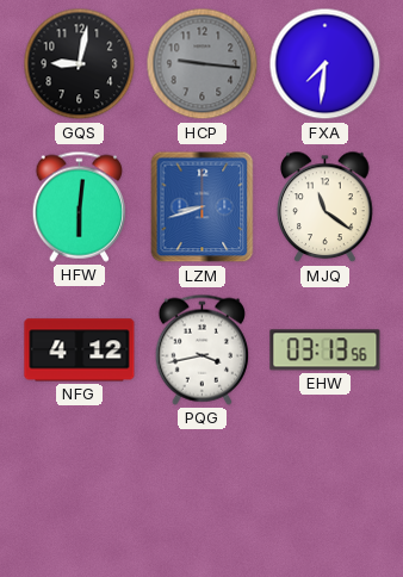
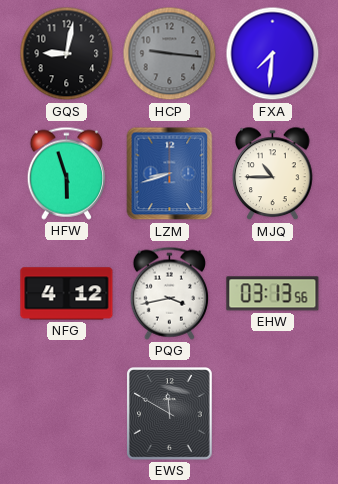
HFW: 6:01 -> 5:57 (66, 173)
MJQ: 11:21 -> 10:45 (273, 174)
EWS: none -> 11:50 (170, 414)
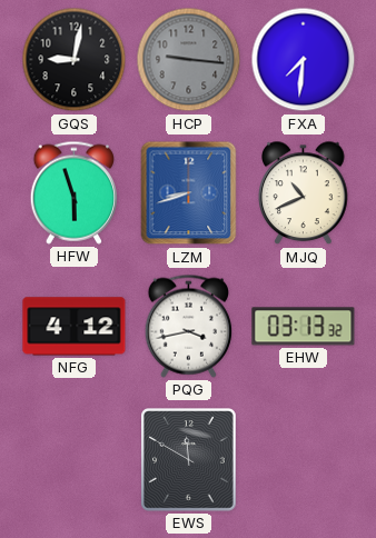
MJQ: 10:45 -> 10:41 (304, 193)
EHW: 03:13:56 -> 03:13:32 (304, 327)
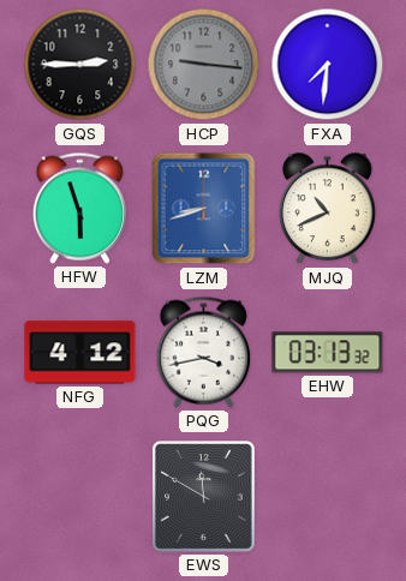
GQS: 9:02 -> 2:45 (80, 65)
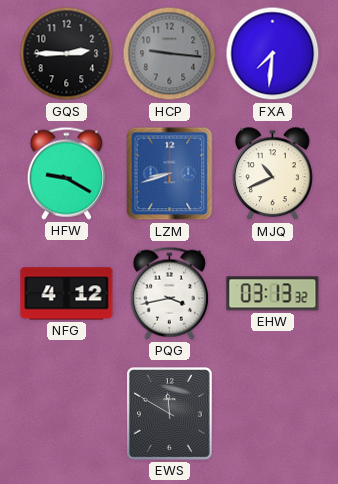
HFW: 5:57 -> 9:20 (66, 173)
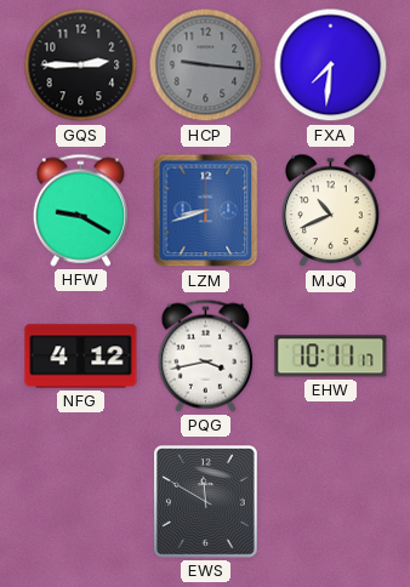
EHW: 03:13 -> 10:11 (331, 357)
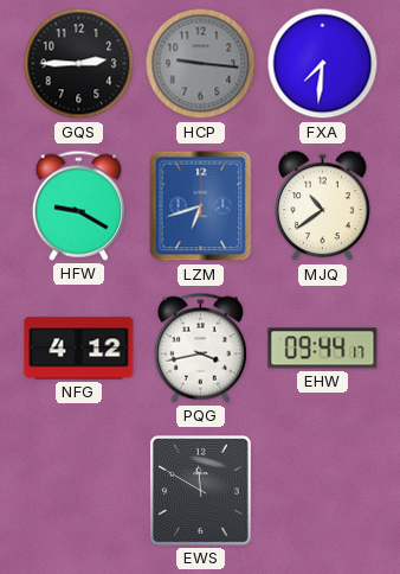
LZM: 8:42 -> 6:42 (201, 206)
MJQ: 10:41 -> 10:39 (323, 206)
EHW: 10:11 -> 09:44 (323, 349)
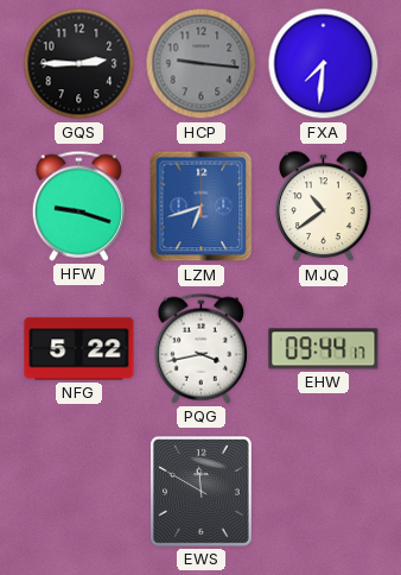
HFW: 9:20 -> 9:18 (78, 206)
NFG: 4:12 -> 5:22 (79, 349)
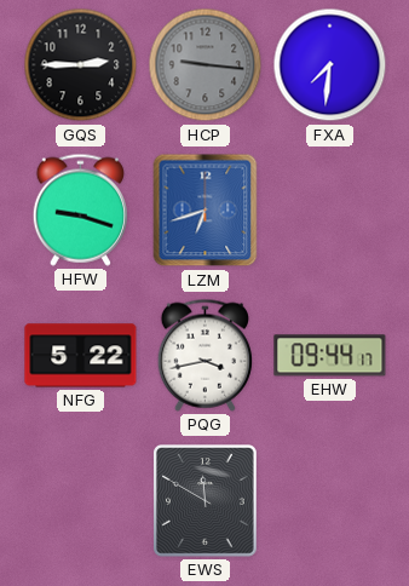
MJQ: 10:39 -> none (324, 207)
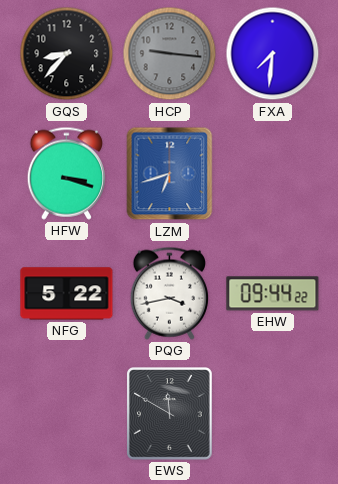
GQS: 2:45 -> 8:37 (67, 54)
HFW: 9:18 -> 3:18 (66, 173)
EHW: 09:44:17 -> 09:44:22 (273, 294)
